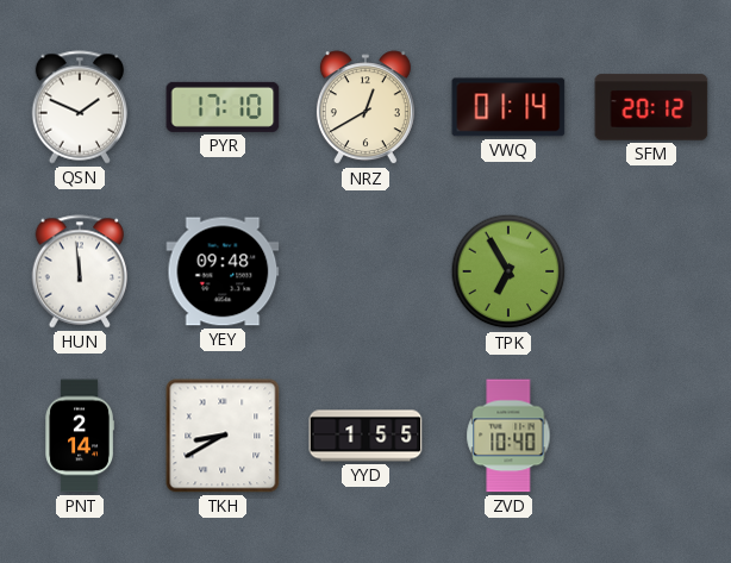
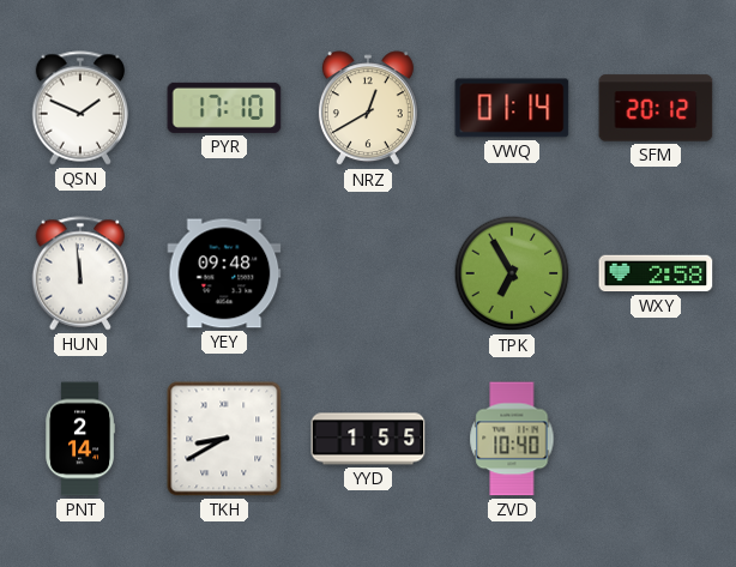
WXY: none -> 2:58 (656, 273)
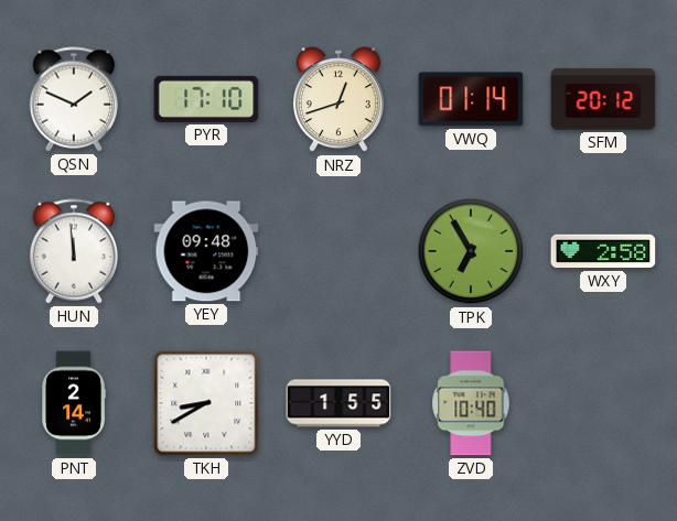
NRZ: 12:40 -> 12:42 (338, 100)
